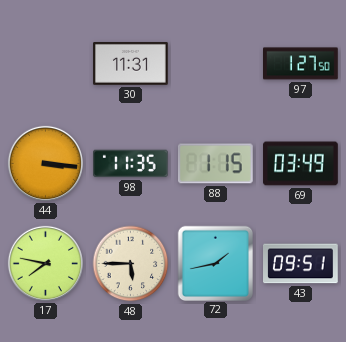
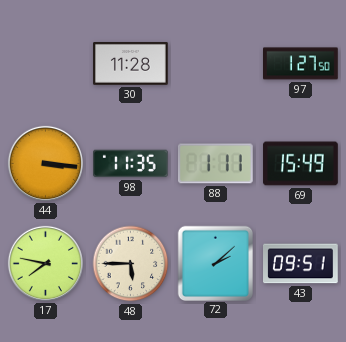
30: 11:31 -> 11:28 (131, 64)
88: 1:15 -> 1:11 (216, 164)
69: 03:49 -> 15:49 (301, 164)
72: 1:43 -> 2:08 (215, 263)
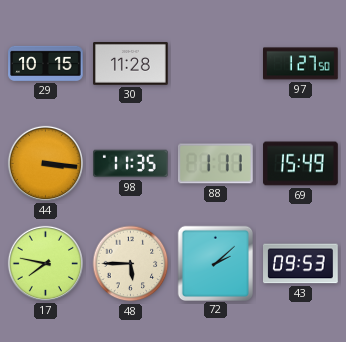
29: none -> 10:15 (46, 63)
43: 09:51 -> 09:53 (301, 264)
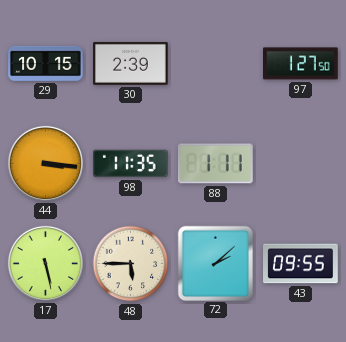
30: 11:28 -> 2:39 (131, 64)
69: 15:49 -> none (301, 164)
17: 7:47 -> 5:28 (45, 263)
43: 09:53 -> 09:55 (301, 264)
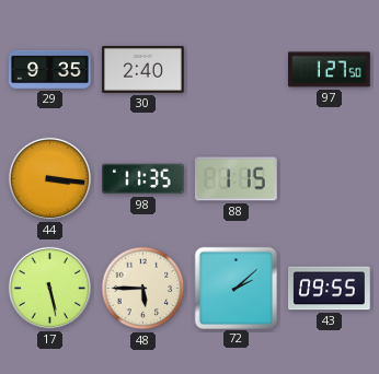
29: 10:15 -> 9:35 (50, 69)
30: 2:39 -> 2:40 (143, 70)
88: 1:11 -> 1:15 (237, 179)
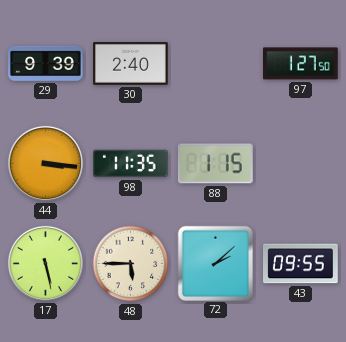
29: 9:35 -> 9:39 (46, 63)
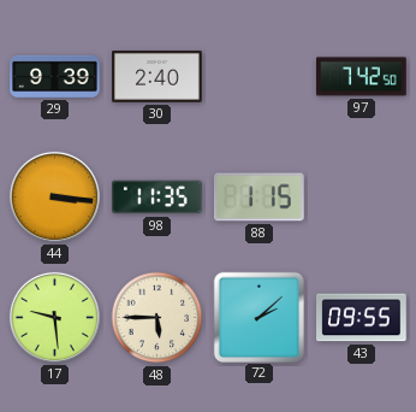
97: 1:27 -> 7:42 (362, 77)
17: 5:28 -> 9:29 (54, 317)
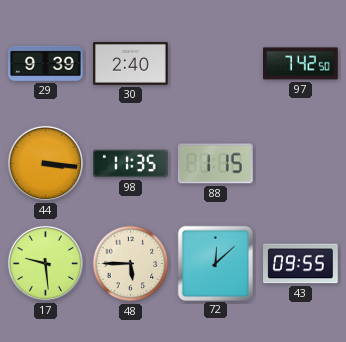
72: 2:08 -> 12:08 (215, 263)
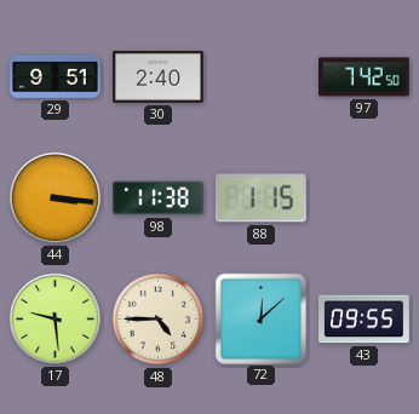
29: 9:39 -> 9:51 (56, 76)
98: 11:35 -> 11:38 (159, 199)
48: 5:45 -> 4:45 (159, 320)
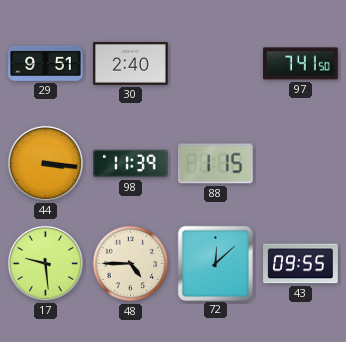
97: 7:42 -> 7:41 (301, 64)
98: 11:38 -> 11:39 (131, 164)
